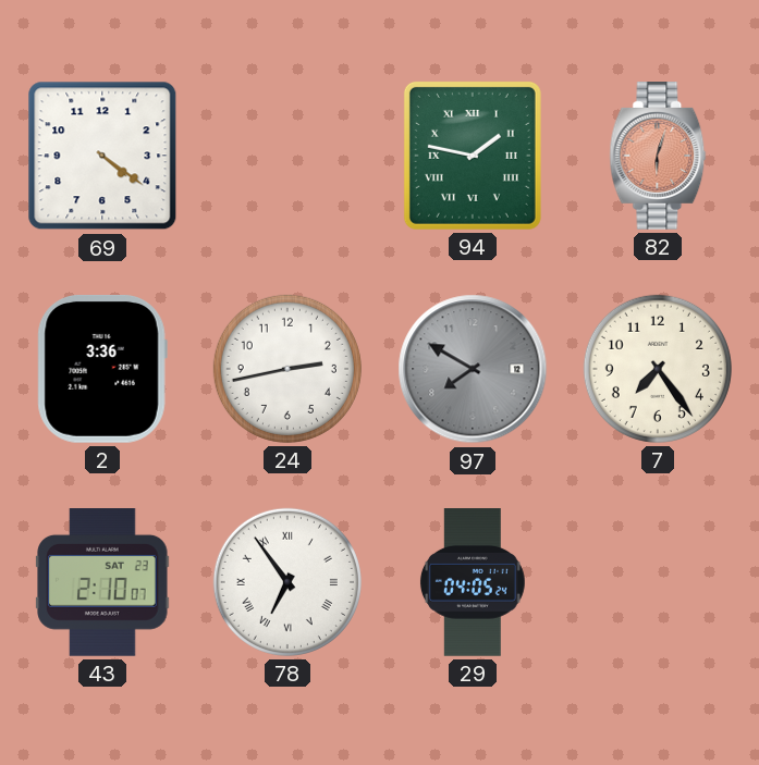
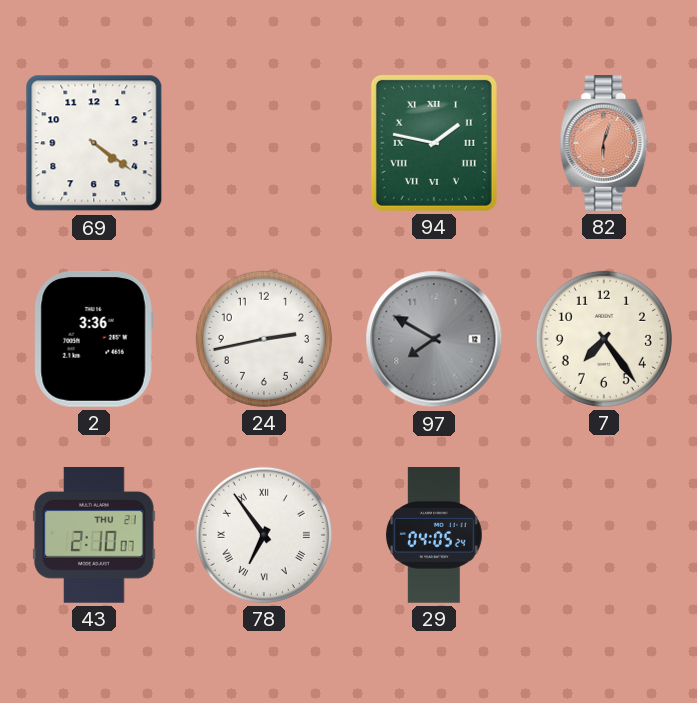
43 date: SAT 23 -> THU 21 (94, 536)
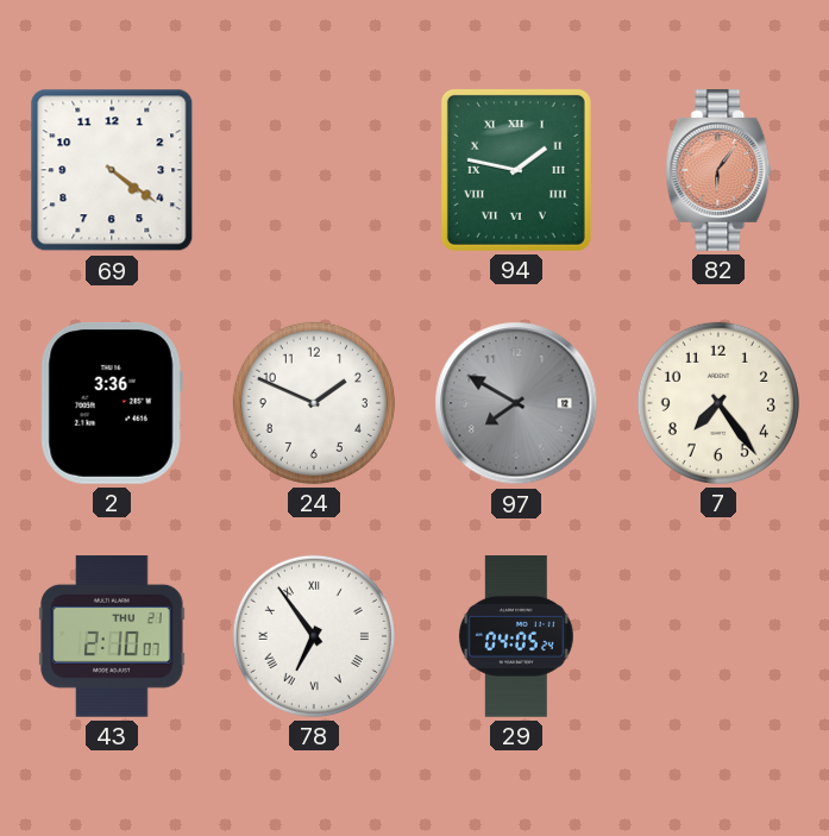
82: 6:03 -> 6:06 (718, 171)
24: 2:43 -> 1:49 (314, 403)
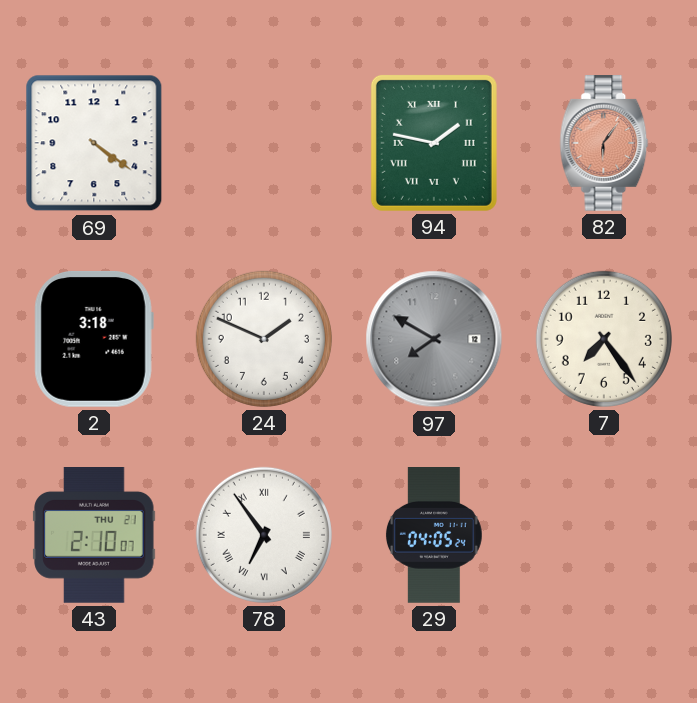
2: 3:36 -> 3:18 (94, 339)
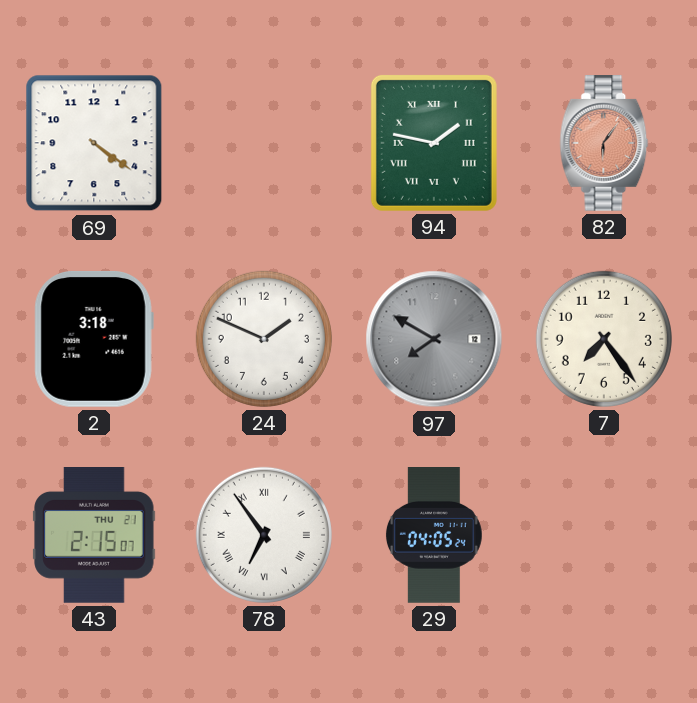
43: 2:10 -> 2:15 (94, 536)
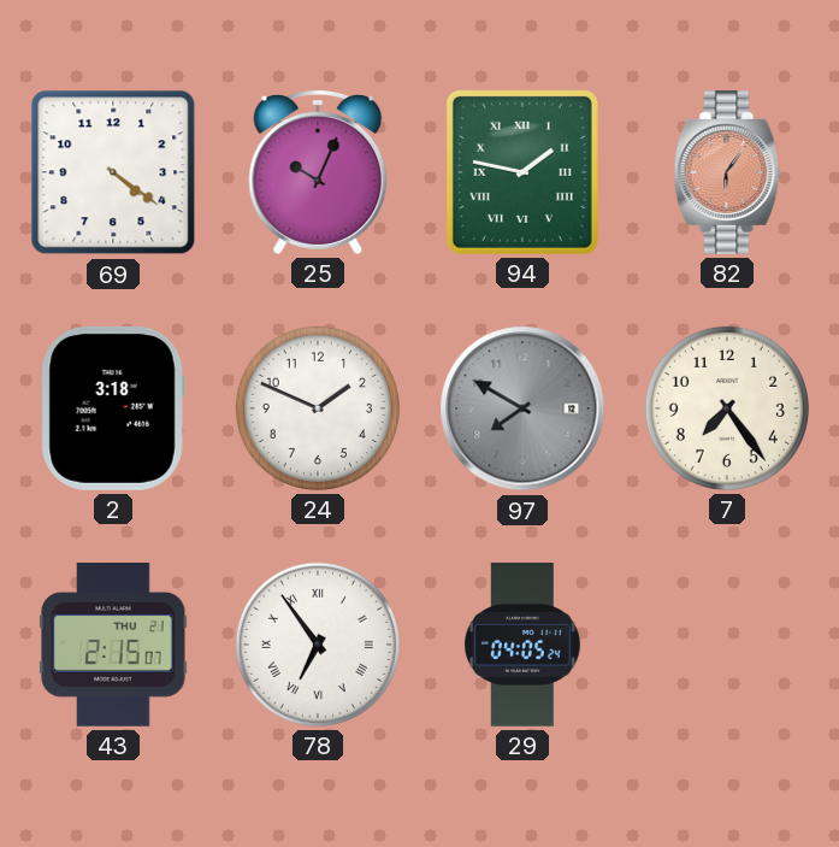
25: none -> 10:04 (318, 172)
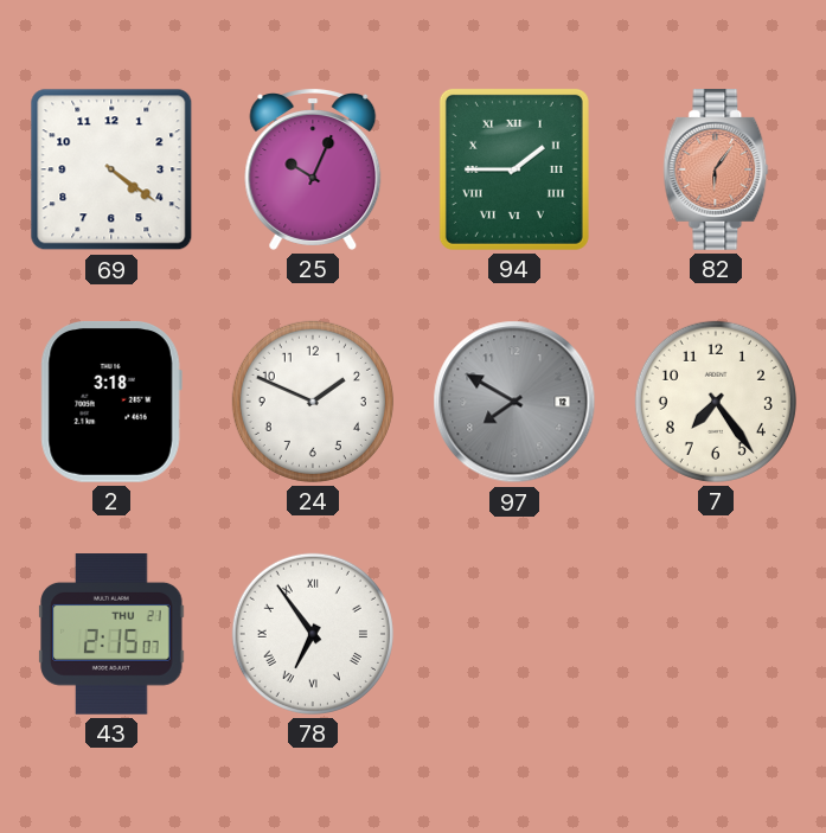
94: 1:47 -> 1:45 (514, 169)
29: 04:05 -> none (522, 646)
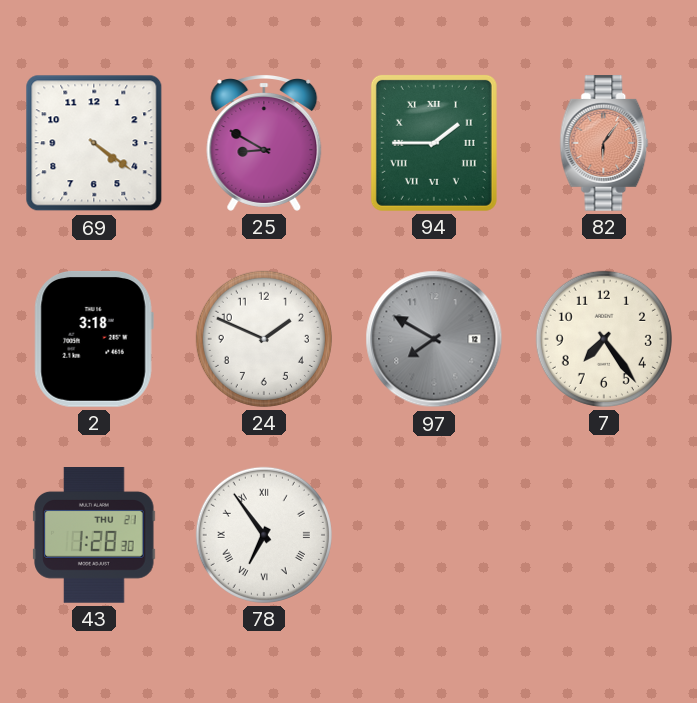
25: 10:04 -> 8:50 (264, 143)
43: 2:15 -> 1:28 (94, 536)
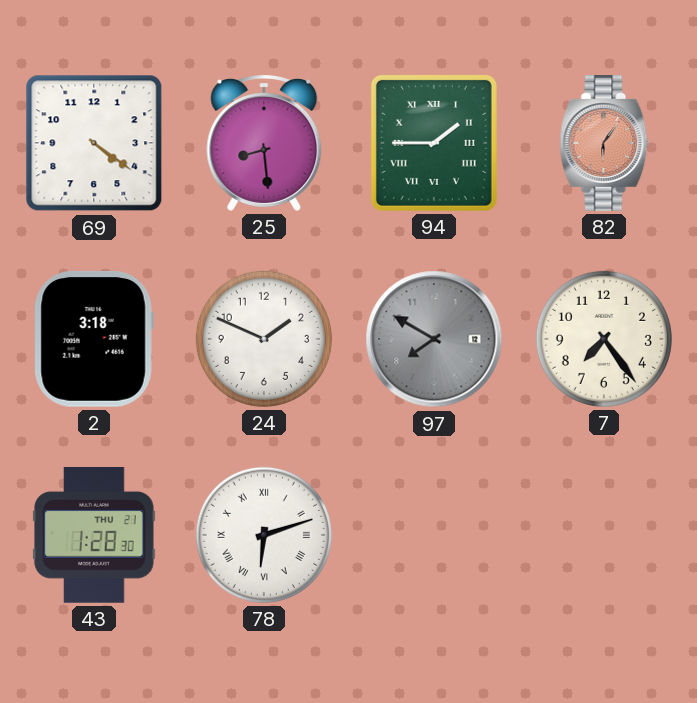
25: 8:50 -> 8:29 (264, 143)
78: 6:54 -> 6:12 (264, 535)
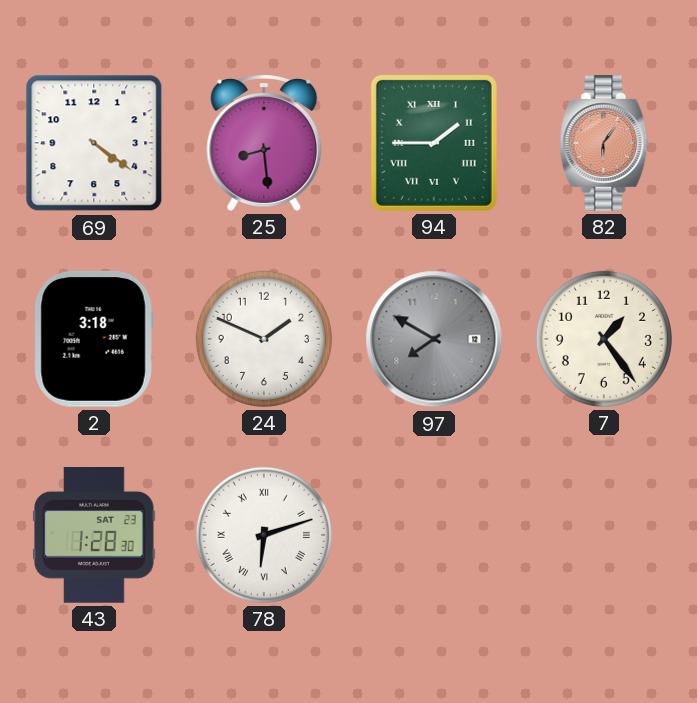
7: 7:24 -> 1:24 (604, 339)
43 date: THU 21 -> SAT 23 (94, 536)
